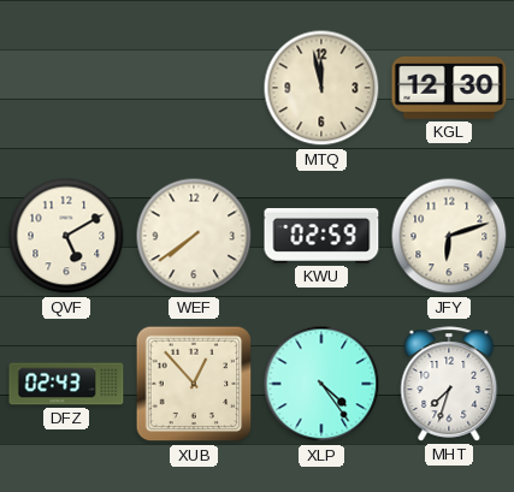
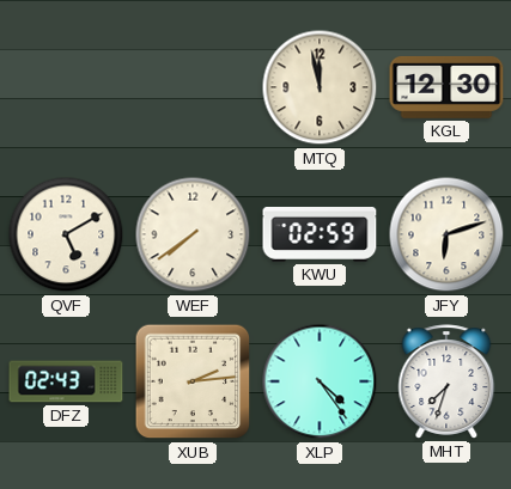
XUB: 12:53 -> 2:14 (193, 381)
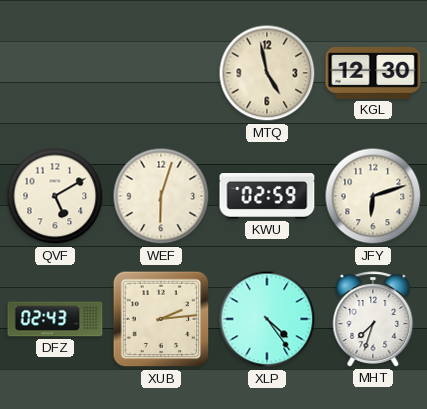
MTQ: 11:58 -> 4:58 (267, 73)
WEF: 7:39 -> 6:03 (161, 196)
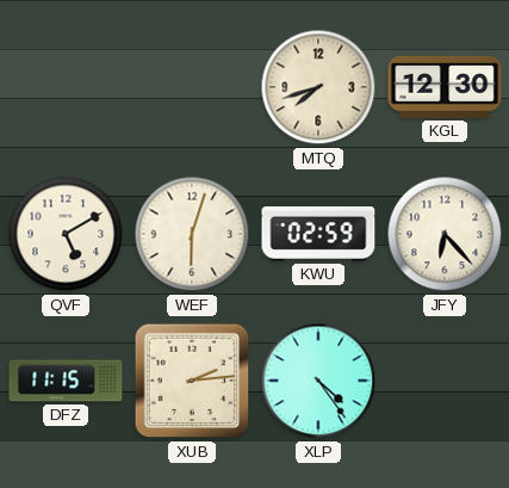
MTQ: 4:58 -> 7:42 (318, 87)
JFY: 6:12 -> 6:23 (445, 234)
DFZ: 02:43 -> 11:15 (66, 381)
MHT: 7:33 -> none (373, 319)
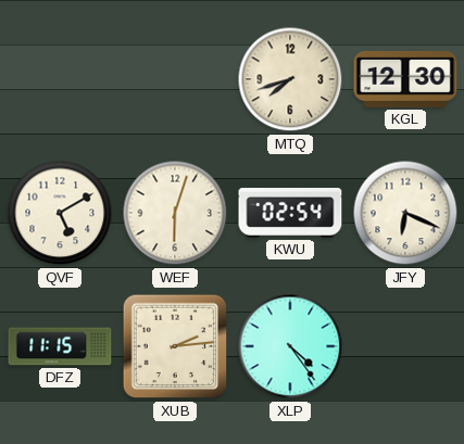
KWU: 02:59 -> 02:54 (290, 214)
JFY: 6:23 -> 6:19 (405, 213)
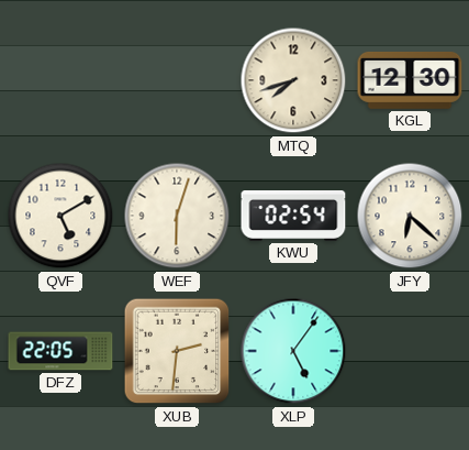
JFY: 6:19 -> 6:22 (410, 216)
DFZ: 11:15 -> 22:05 (60, 351)
XUB: 2:14 -> 2:31 (177, 351)
XLP: 4:24 -> 5:06 (293, 351)
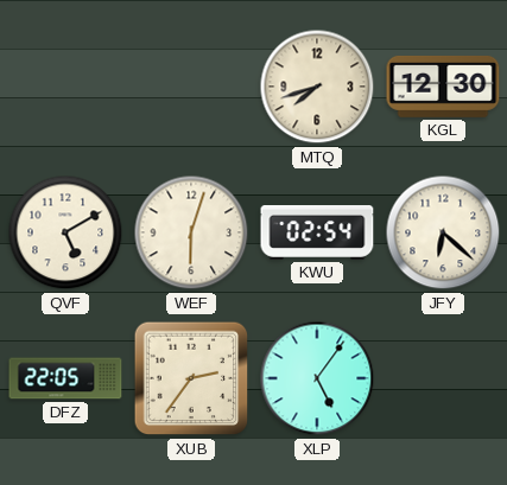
XUB: 2:31 -> 2:36 (191, 378)
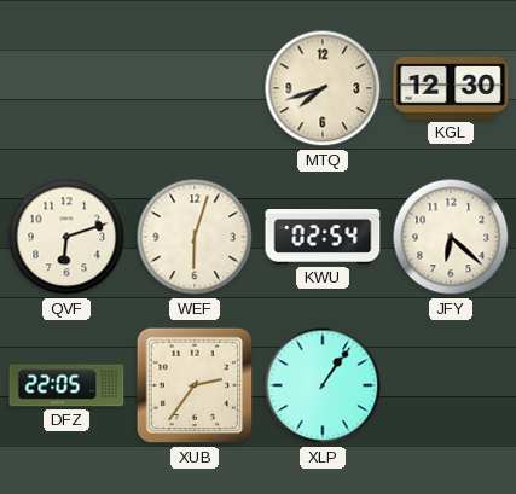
QVF: 5:10 -> 6:12 (66, 237)
XLP: 5:06 -> 1:06 (323, 385)
